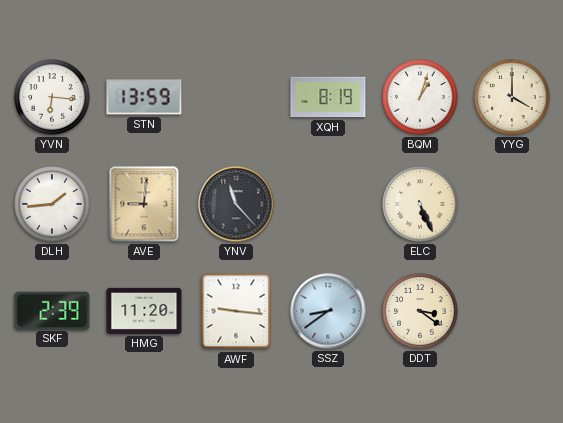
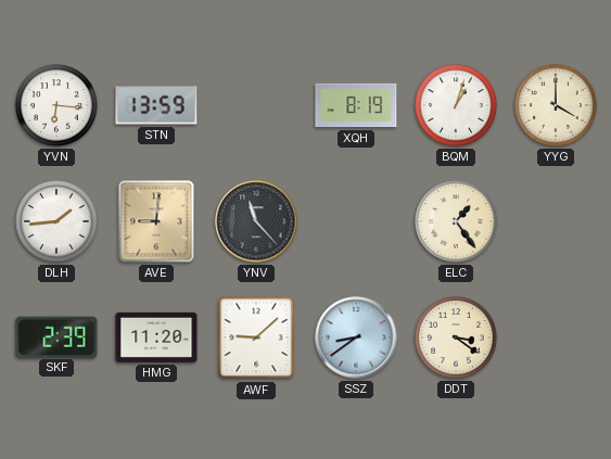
ELC: 5:26 -> 1:24 (456, 221)
AWF: 9:16 -> 9:08 (256, 337)
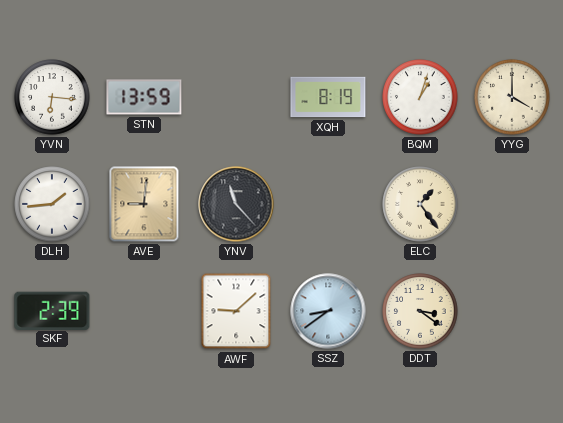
HMG: 11:20 -> none (156, 337)
